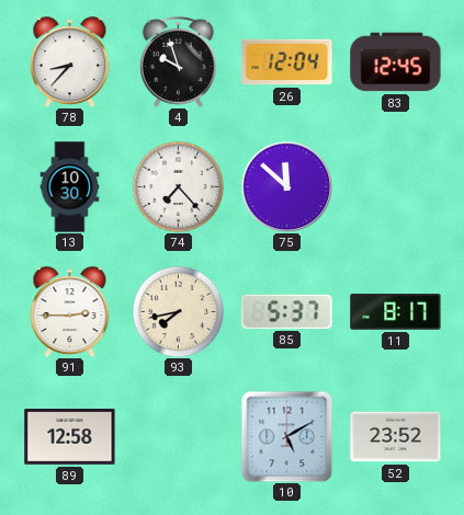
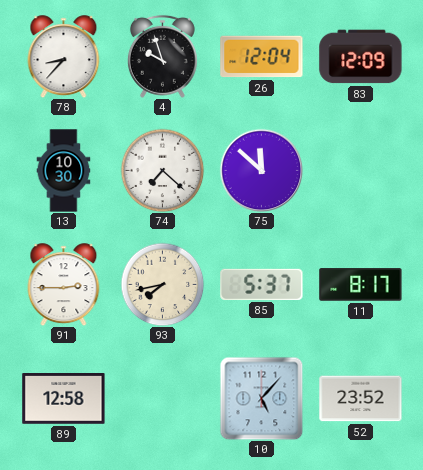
83: 12:45 -> 12:09 (361, 57)
74: 7:23 -> 7:22 (162, 170)
10: 5:10 -> 5:07 (261, 398)
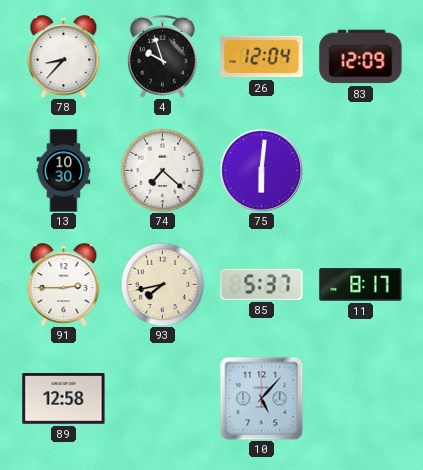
75: 11:52 -> 6:01 (261, 170)
52: 23:52 -> none (361, 399)
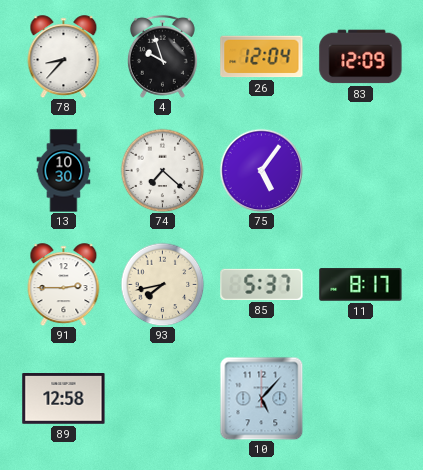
75: 6:01 -> 5:06 (261, 170)
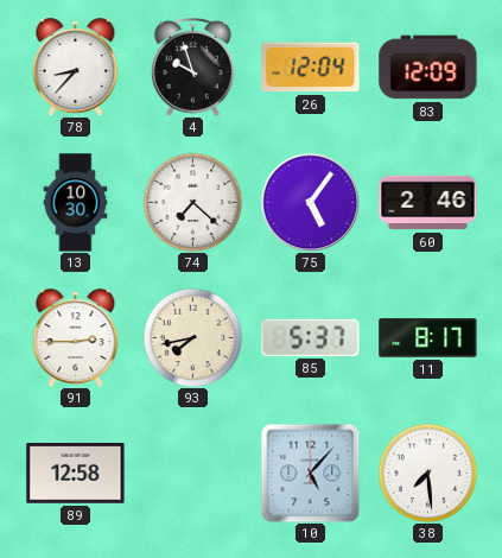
60: none -> 2:46 (428, 203)
38: none -> 7:29 (427, 473)
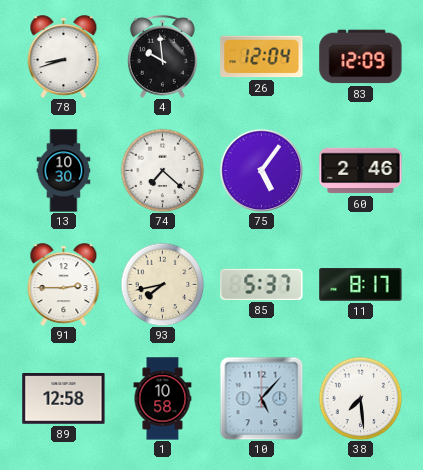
78: 8:37 -> 8:42 (64, 57)
4: 9:57 -> 9:59 (162, 56)
1: none -> 10:58 (163, 399)
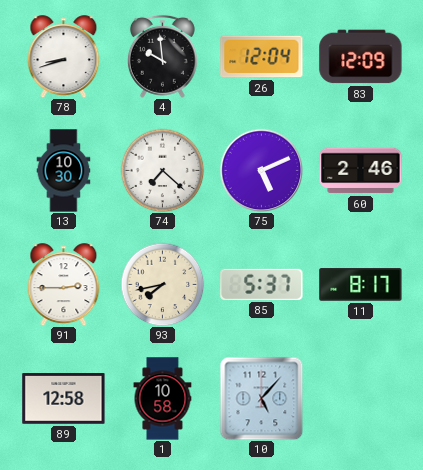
75: 5:06 -> 5:11 (261, 170)
38: 7:29 -> none (360, 398)
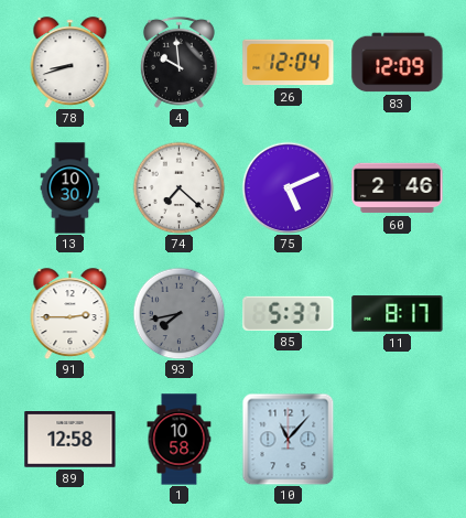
93 dial: cream -> grey (178, 313)
10: 5:07 -> 11:07 (288, 439)
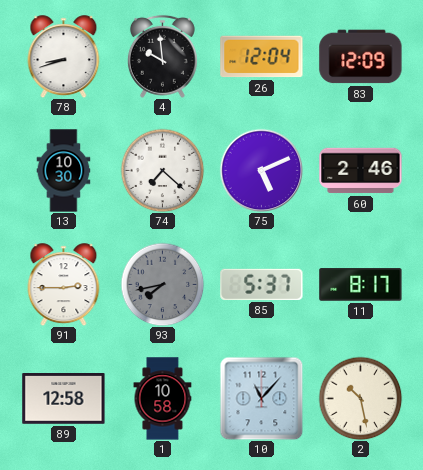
2: none -> 10:28 (360, 398)
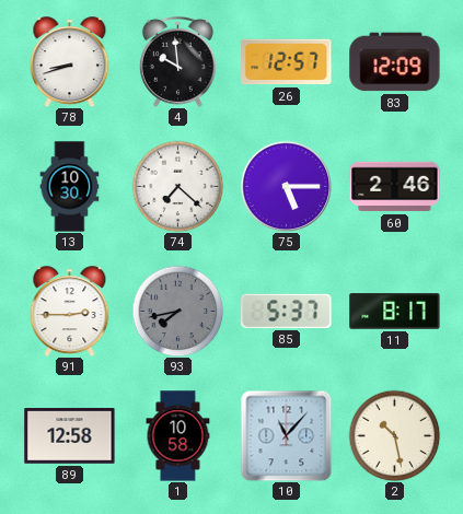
26: 12:04 -> 12:57 (287, 62)
75: 5:11 -> 5:15 (286, 186)
